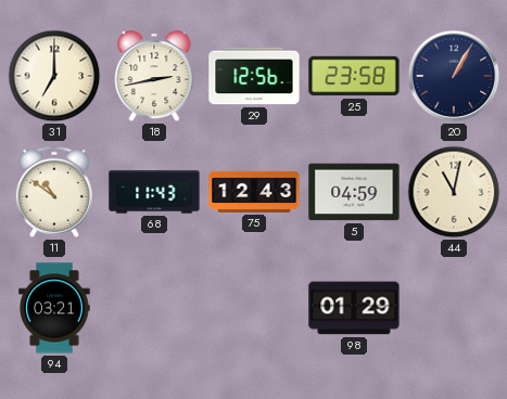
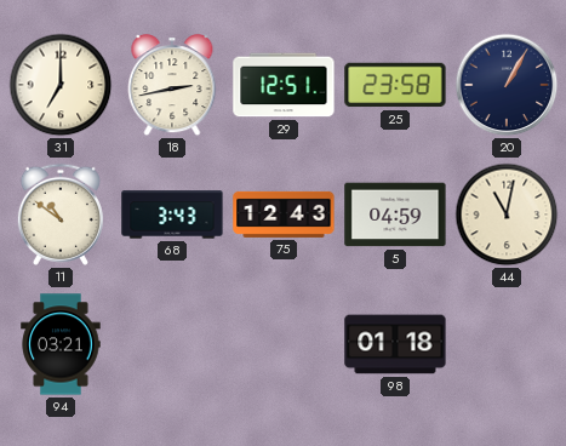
29: 12:56 -> 12:51 (284, 85)
68: 11:43 -> 3:43 (172, 215)
98: 01:29 -> 01:18 (395, 344)
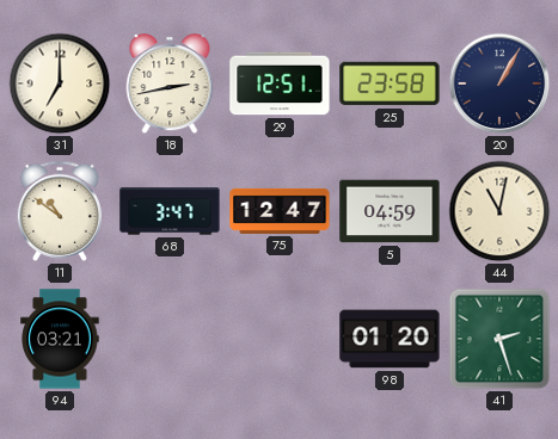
68: 3:43 -> 3:47 (170, 211)
75: 12:43 -> 12:47 (280, 211)
98: 01:18 -> 01:20 (390, 339)
41: none -> 2:27 (499, 339)
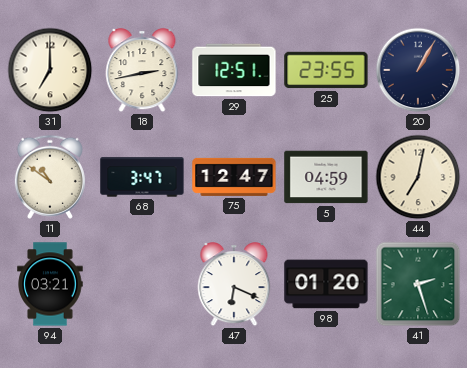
25: 23:58 -> 23:55 (326, 70)
44: 11:02 -> 7:02 (418, 177)
47: none -> 6:19 (234, 285)
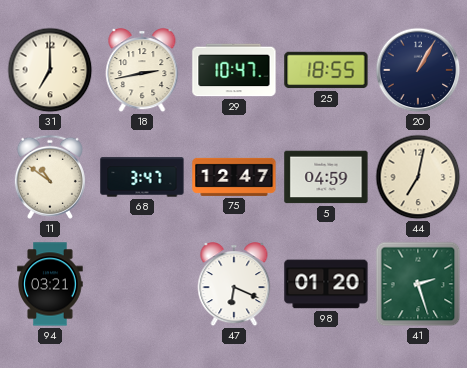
29: 12:51 -> 10:47 (234, 70)
25: 23:55 -> 18:55 (326, 70)
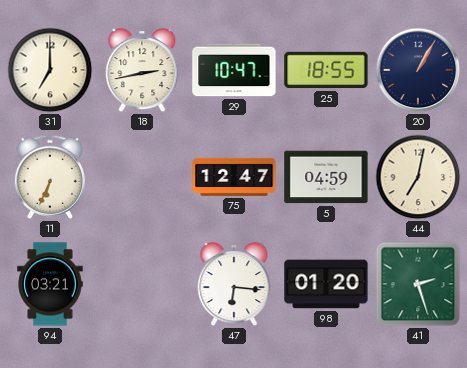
11: 10:51 -> 6:34 (50, 177)
68: 3:47 -> none (142, 177)
47: 6:19 -> 6:16 (234, 285)
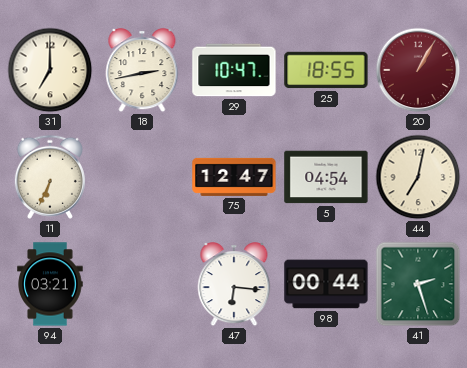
20 dial: navy -> burgundy (418, 70)
5: 04:59 -> 04:54 (326, 177)
98: 01:20 -> 00:44 (326, 284)
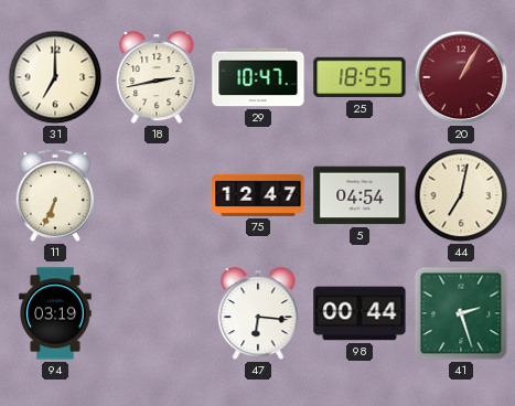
94: 03:21 -> 03:19 (55, 313)
